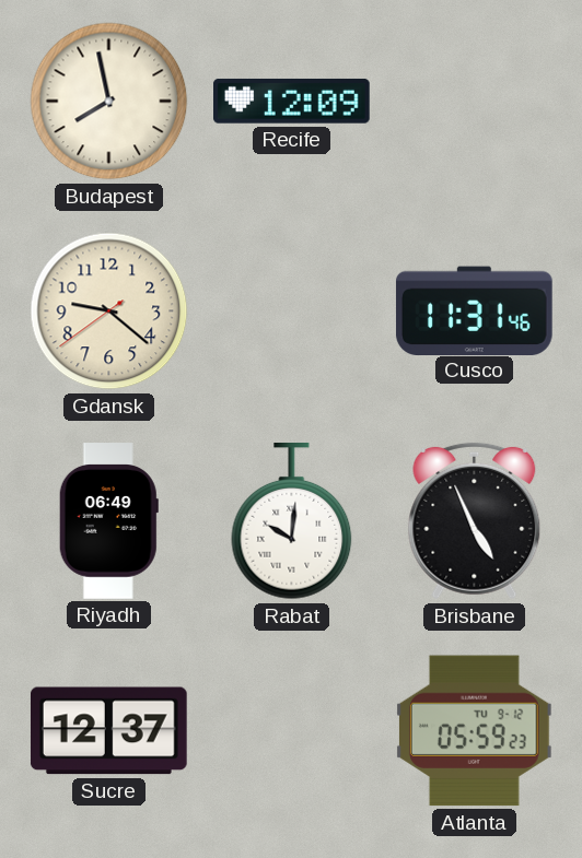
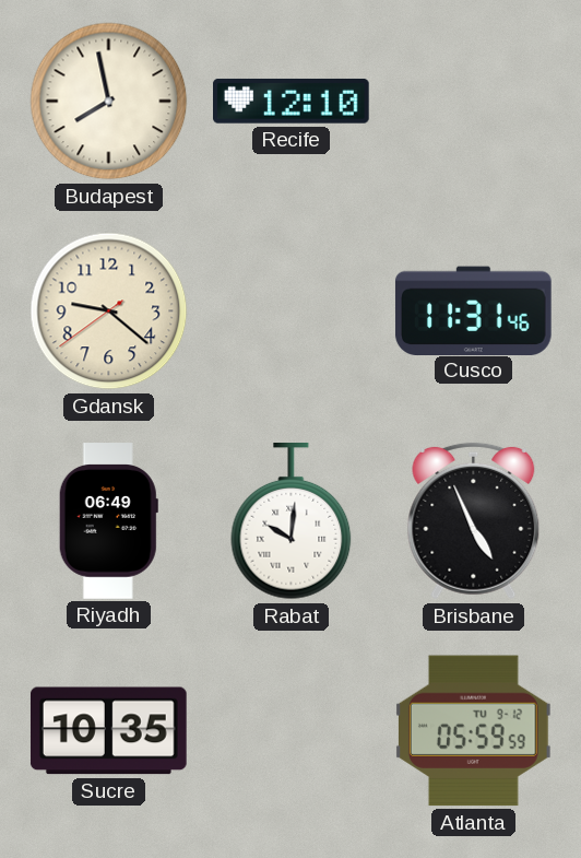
Recife: 12:09 -> 12:10 (292, 102)
Sucre: 12:37 -> 10:35 (108, 731)
Atlanta: 05:59:23 -> 05:59:59 (473, 731)
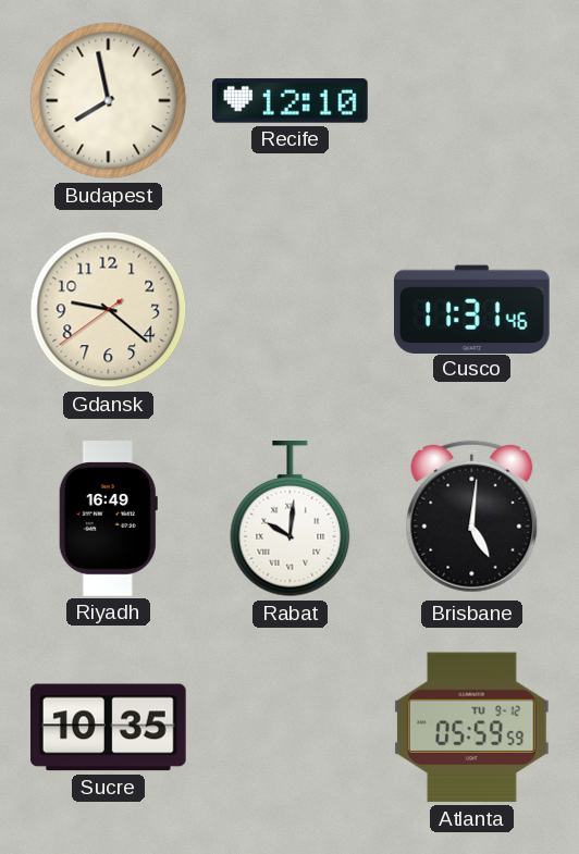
Riyadh: 06:49 -> 16:49 (108, 519)
Brisbane: 4:56 -> 5:01 (472, 519)
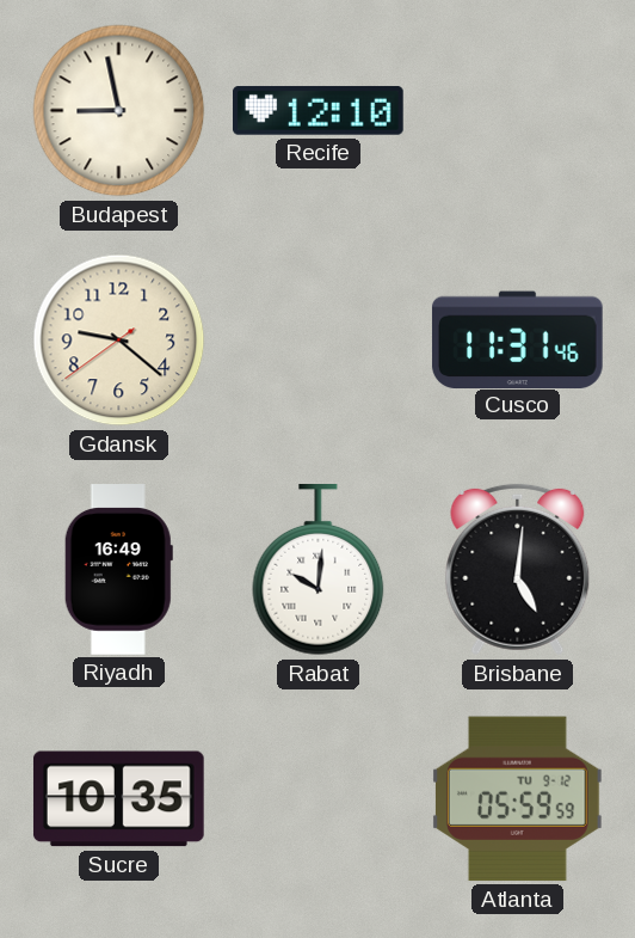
Budapest: 7:58 -> 8:58 (119, 111)
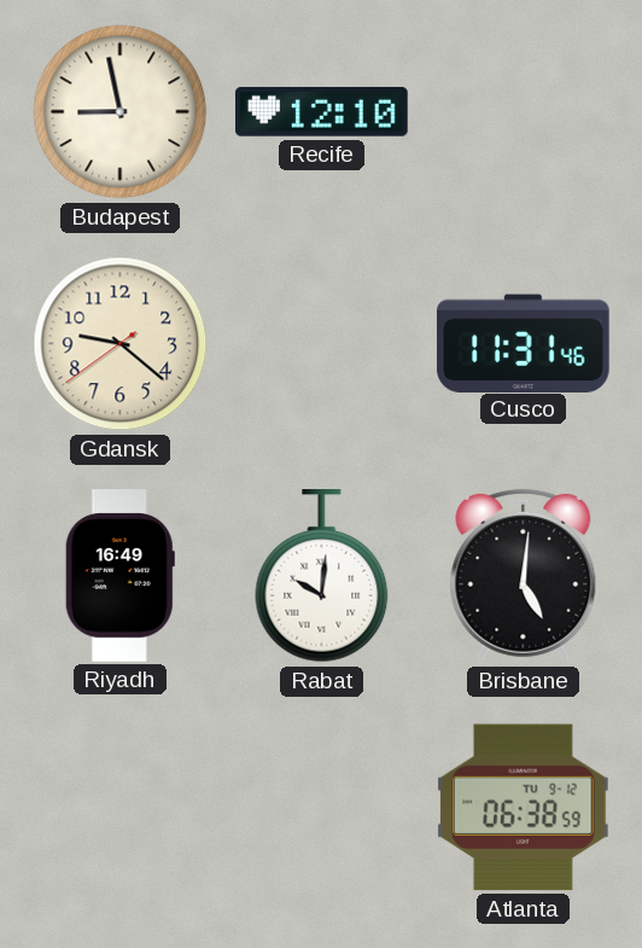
Sucre: 10:35 -> none (118, 799)
Atlanta: 05:59 -> 06:38 (523, 808)
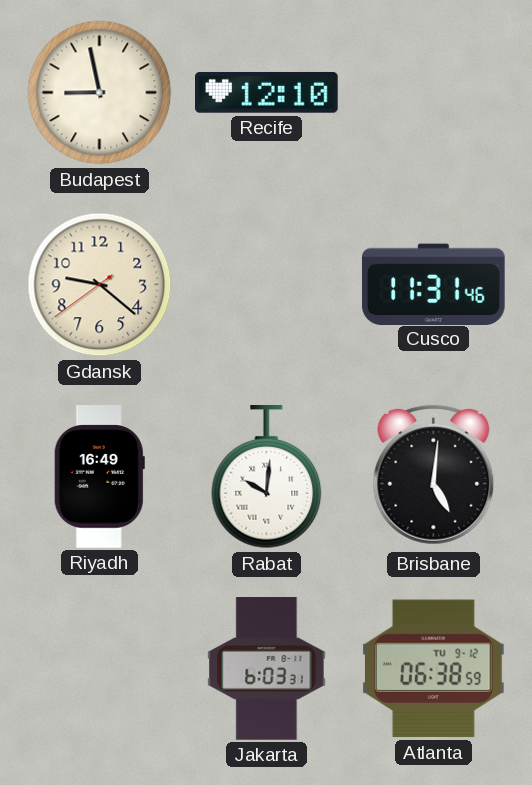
Jakarta: none -> 6:03 (267, 669)
